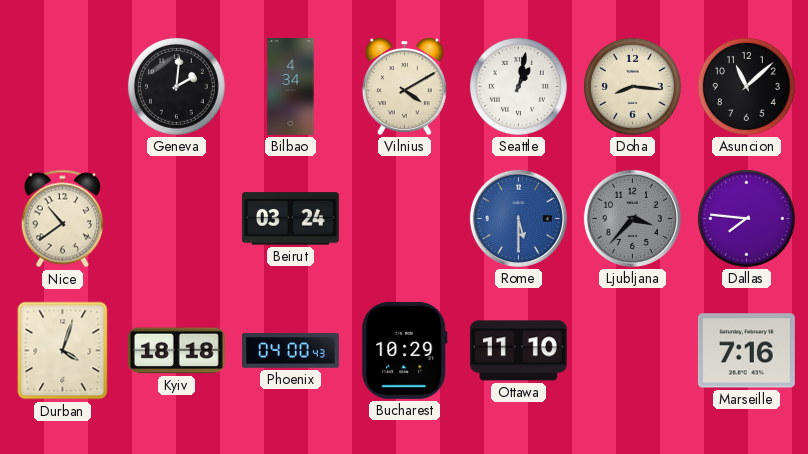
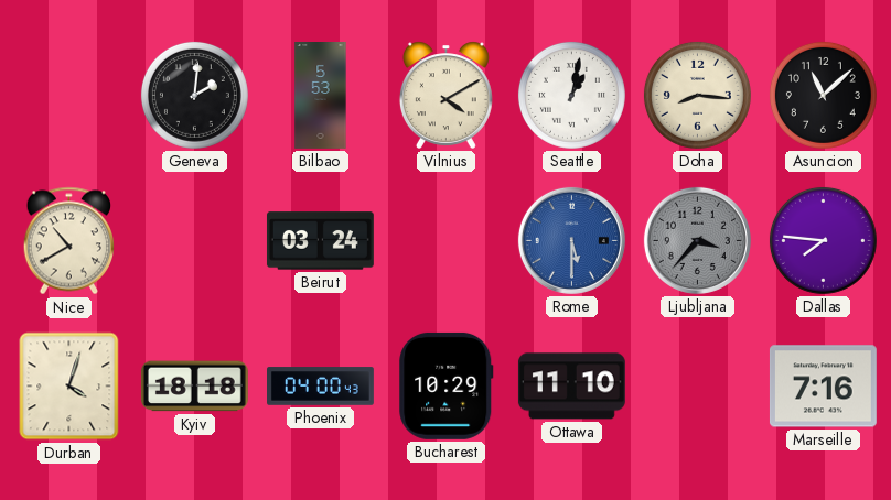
Bilbao: 4:34 -> 5:53 (321, 96)
Nice: 10:39 -> 10:40 (68, 241)
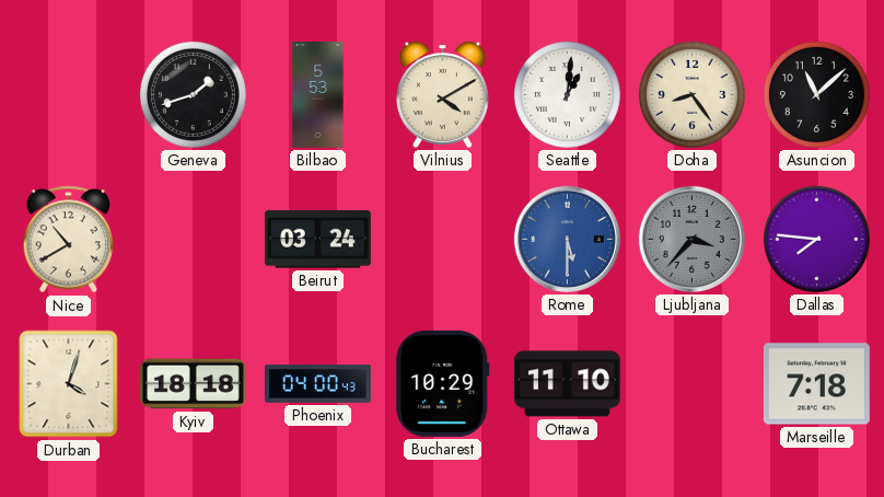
Geneva: 2:01 -> 1:42 (193, 94)
Seattle: 1:02 -> 1:01 (567, 94)
Doha: 8:16 -> 8:24 (691, 94)
Marseille: 7:16 -> 7:18 (816, 384)
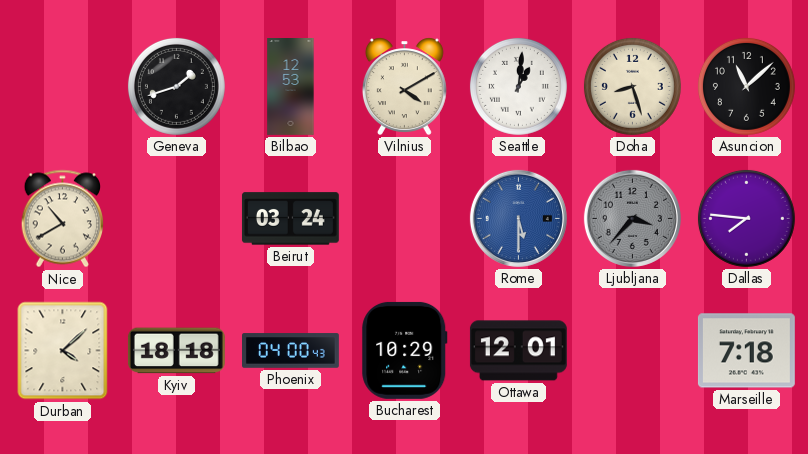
Bilbao: 5:53 -> 12:53 (291, 87)
Doha: 8:24 -> 8:27 (632, 86)
Durban: 4:03 -> 4:08 (63, 351)
Ottawa: 11:10 -> 12:01 (518, 351)
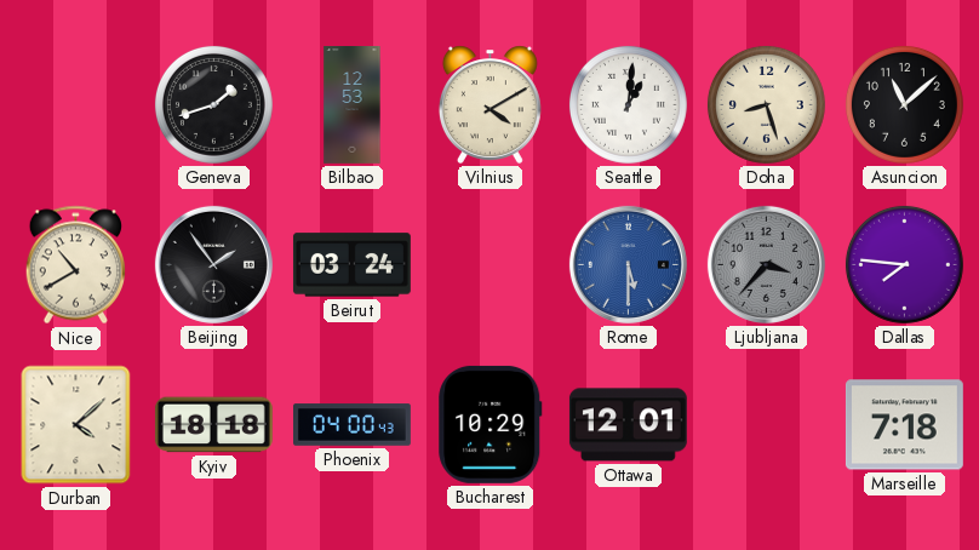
Beijing: none -> 1:54 (213, 264)
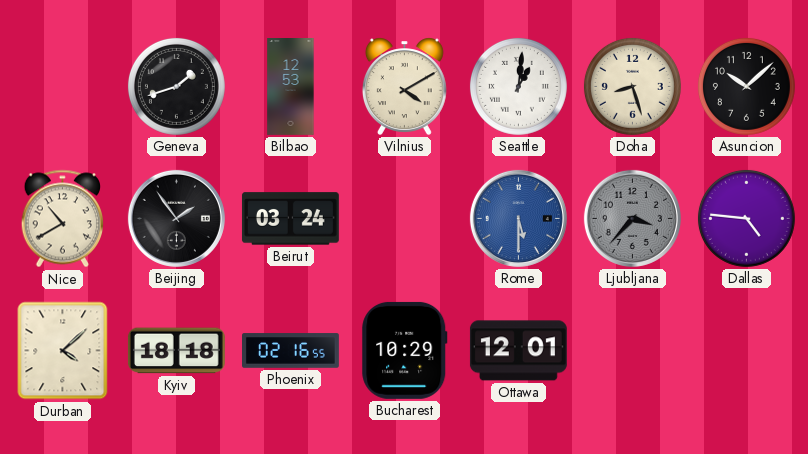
Asuncion: 11:08 -> 10:08 (746, 86)
Dallas: 7:46 -> 4:46 (746, 218)
Phoenix: 04:00 -> 02:16 (291, 351)
Marseille: 7:18 -> none (904, 425)
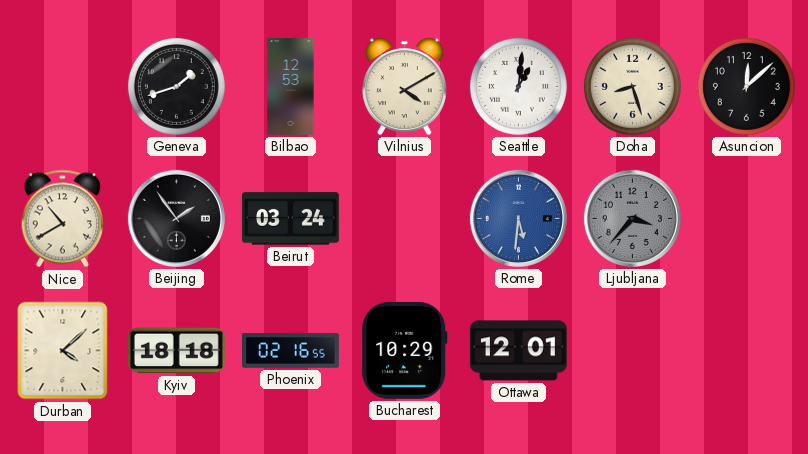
Asuncion: 10:08 -> 12:08 (746, 86)
Rome: 5:30 -> 5:31 (518, 218)
Dallas: 4:46 -> none (746, 218)
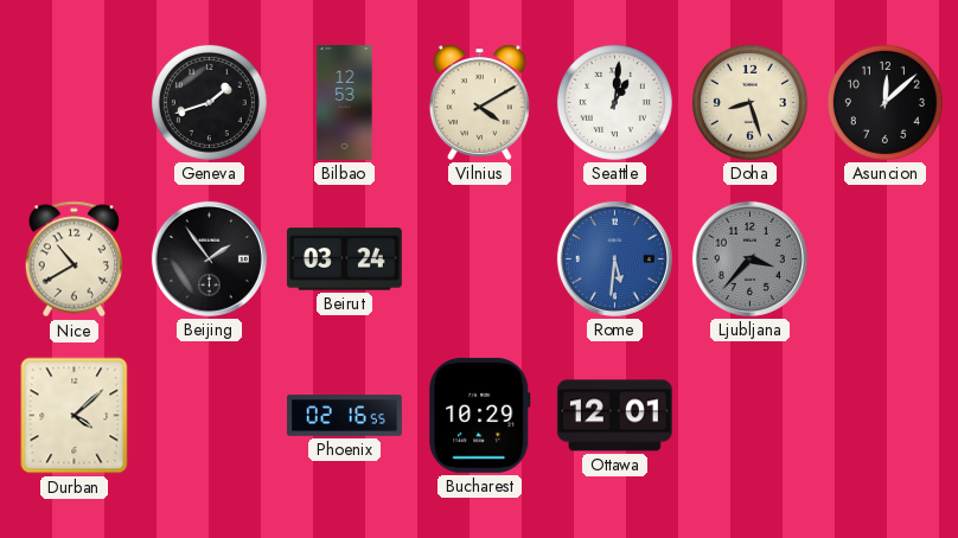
Kyiv: 18:18 -> none (176, 351)
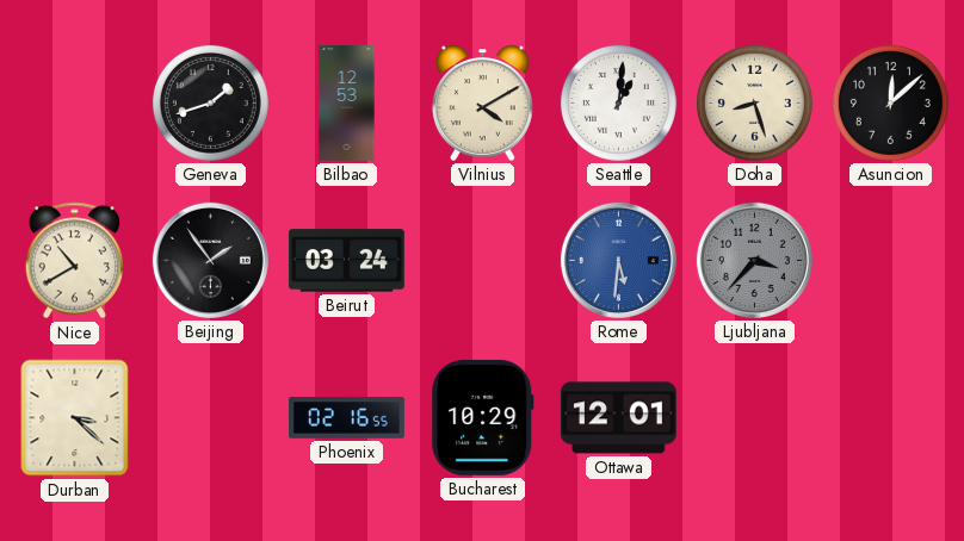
Durban: 4:08 -> 3:22 (75, 418)
